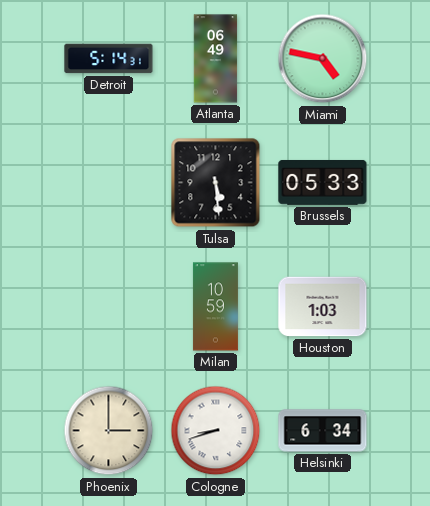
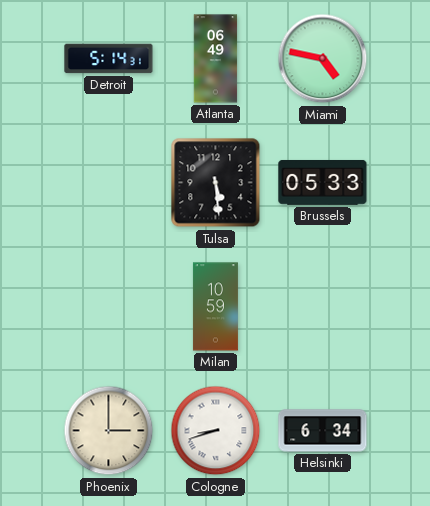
Houston: 1:03 -> none (323, 307)
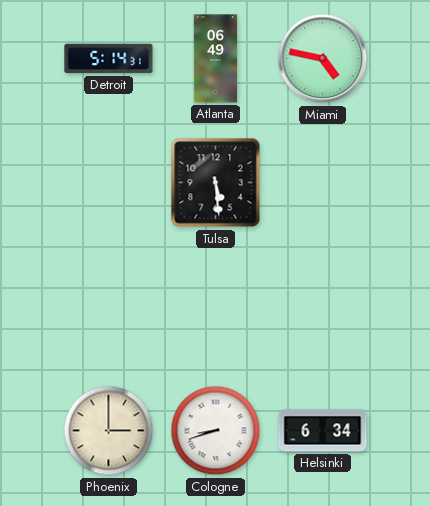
Brussels: 05:33 -> none (323, 182)
Milan: 10:59 -> none (215, 307)
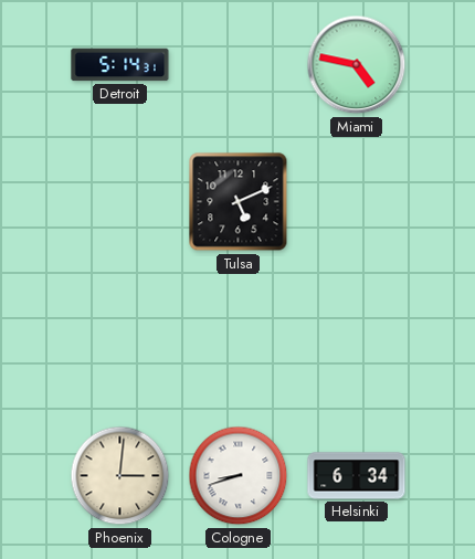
Atlanta: 06:49 -> none (216, 59)
Tulsa: 5:29 -> 5:11 (239, 202)
Phoenix: 3:00 -> 3:01 (120, 476)
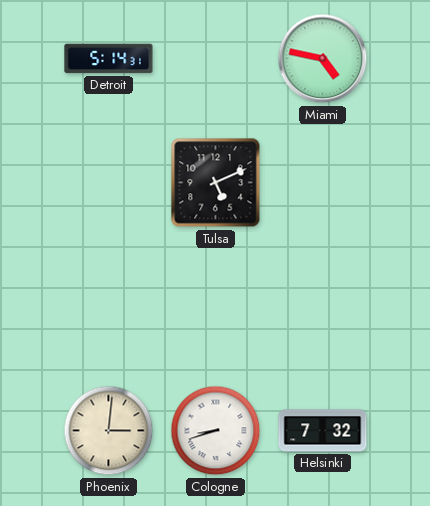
Helsinki: 6:34 -> 7:32 (323, 431)
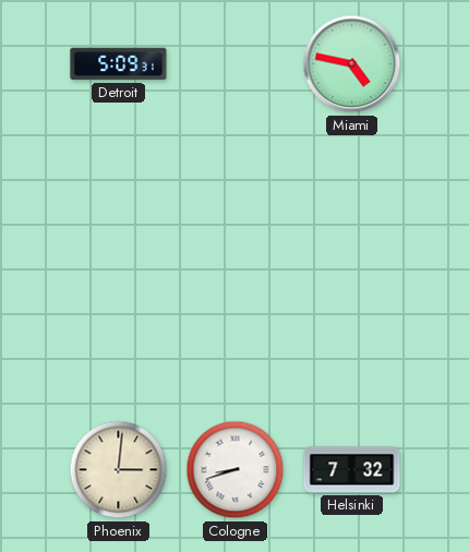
Detroit: 5:14 -> 5:09 (119, 64)
Tulsa: 5:11 -> none (216, 183)
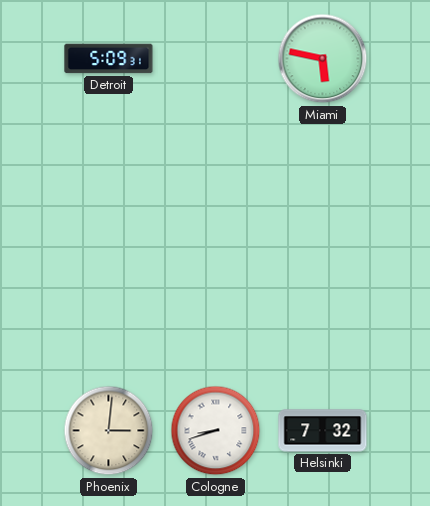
Miami: 4:47 -> 5:47 (323, 59)
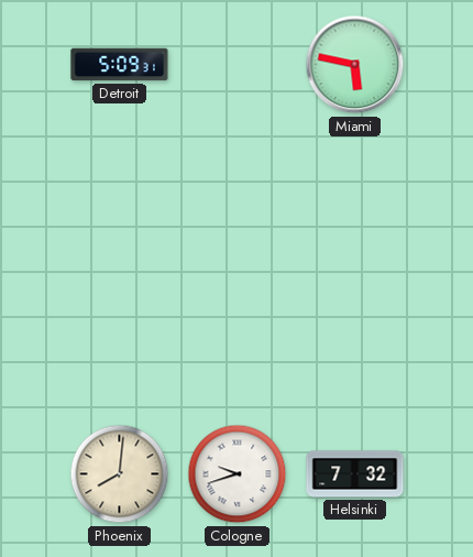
Phoenix: 3:01 -> 8:01 (120, 474)
Cologne: 8:42 -> 9:42 (238, 474)
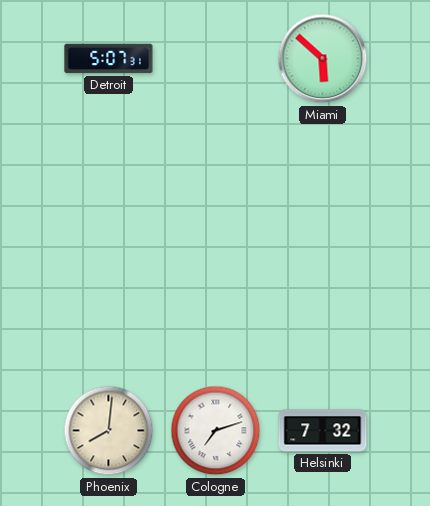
Detroit: 5:09 -> 5:07 (109, 59)
Miami: 5:47 -> 5:52 (323, 59)
Cologne: 9:42 -> 7:12 (216, 431)
